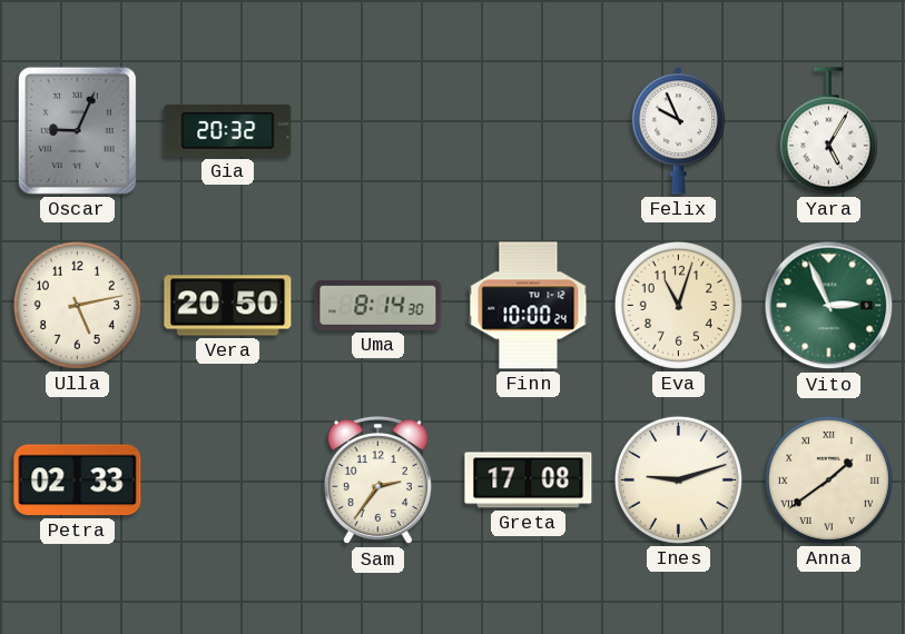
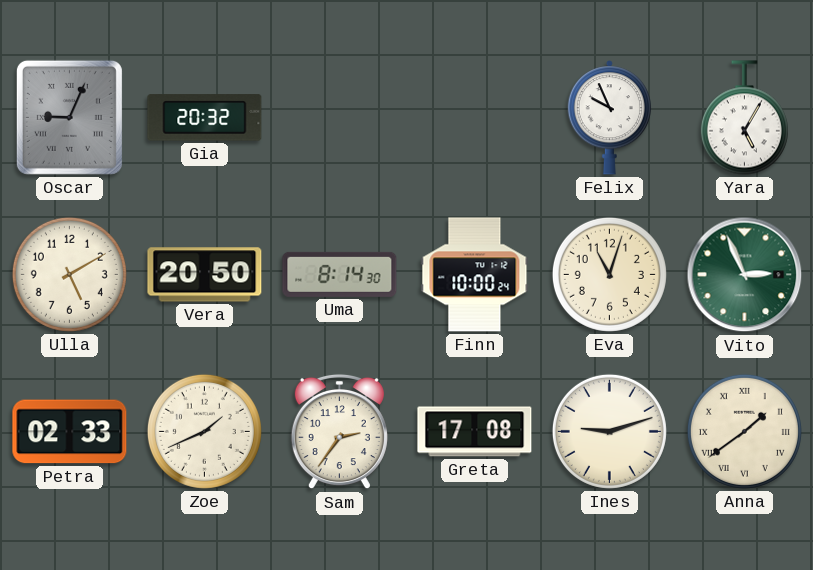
Ulla: 5:13 -> 5:10 (69, 274)
Zoe: none -> 1:41 (204, 431)
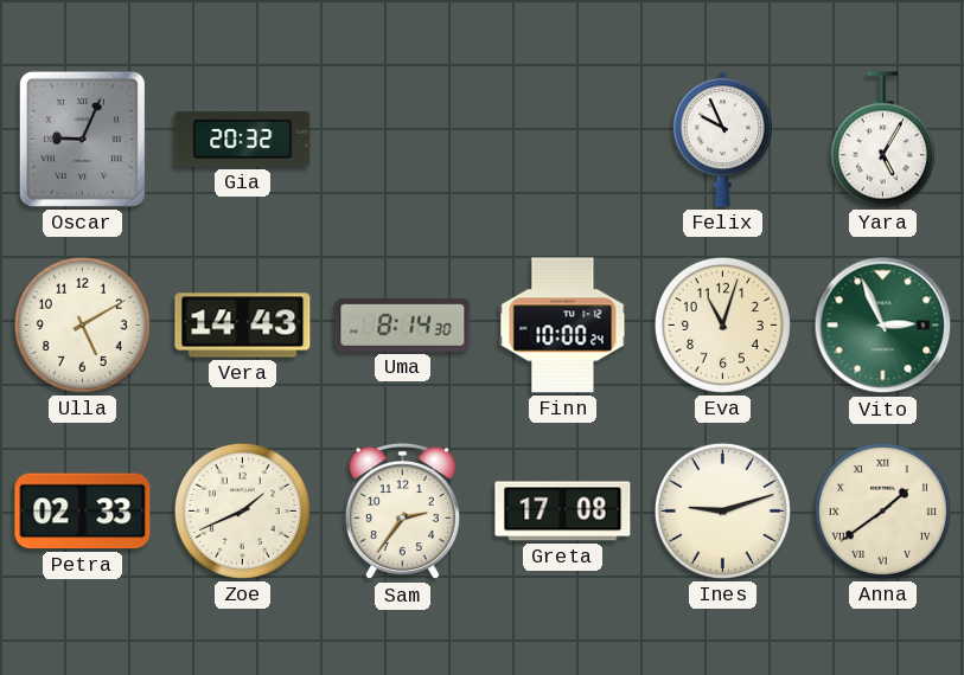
Vera: 20:50 -> 14:43 (243, 326)
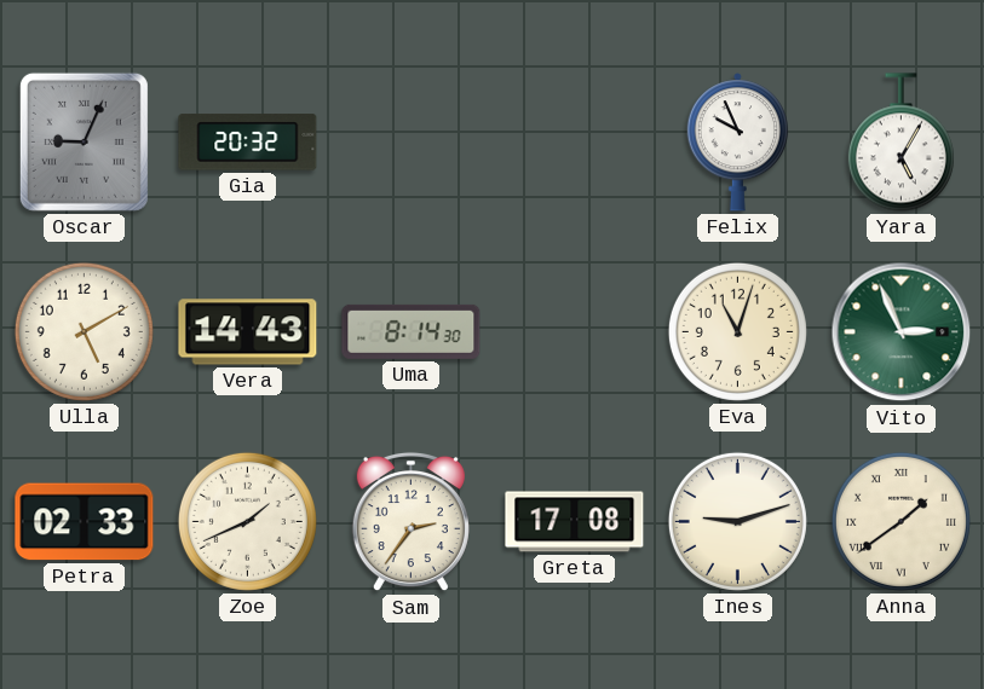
Finn: 10:00 -> none (563, 326)
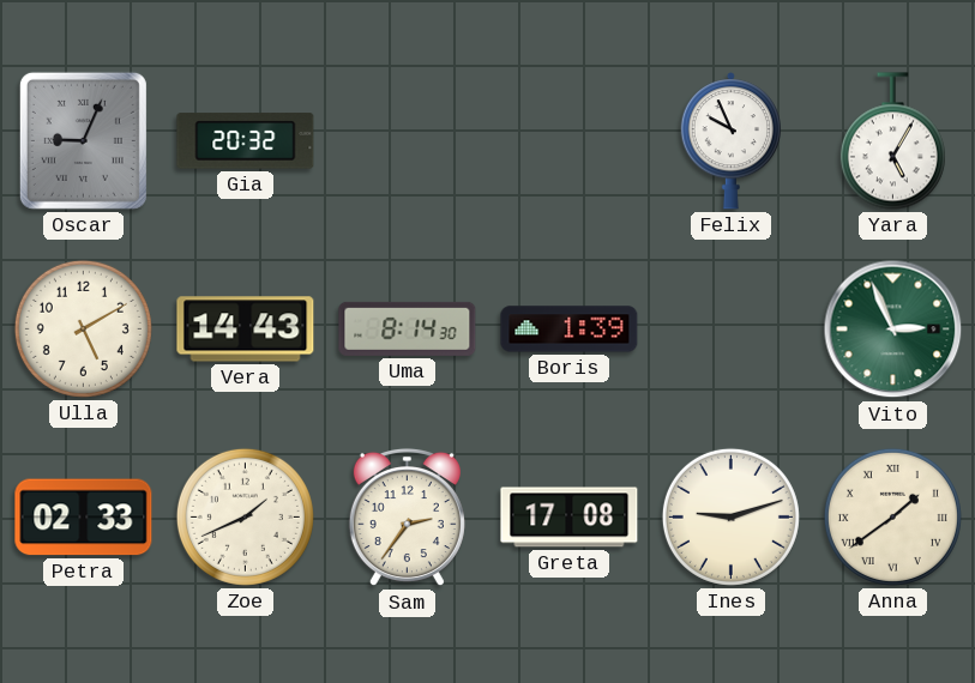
Boris: none -> 1:39 (570, 330)
Eva: 11:03 -> none (737, 331)
